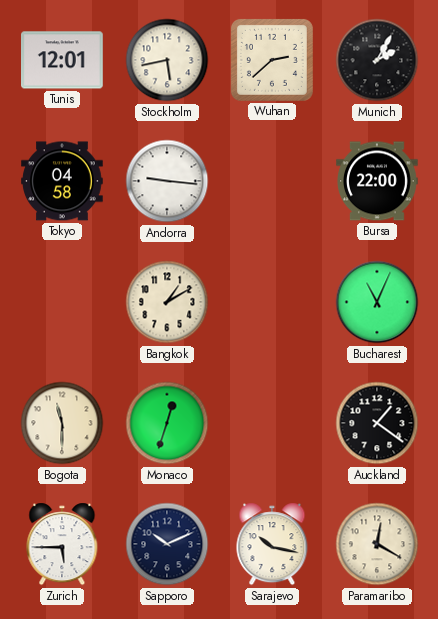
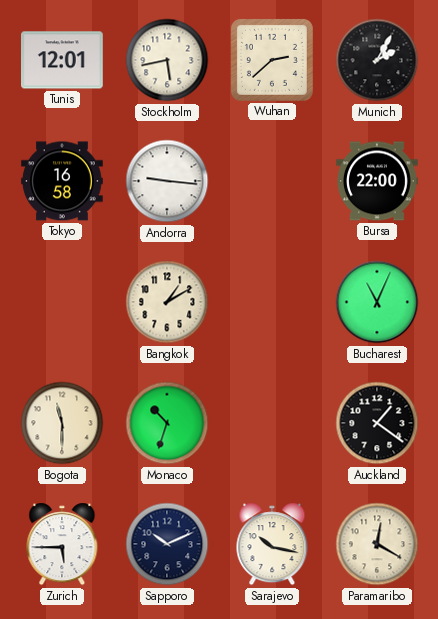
Tokyo: 04:58 -> 16:58 (62, 181)
Monaco: 12:33 -> 10:33 (167, 423)
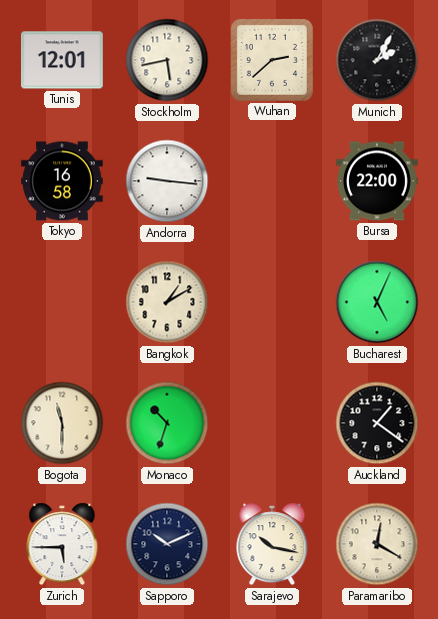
Bucharest: 11:04 -> 5:04 (377, 302)
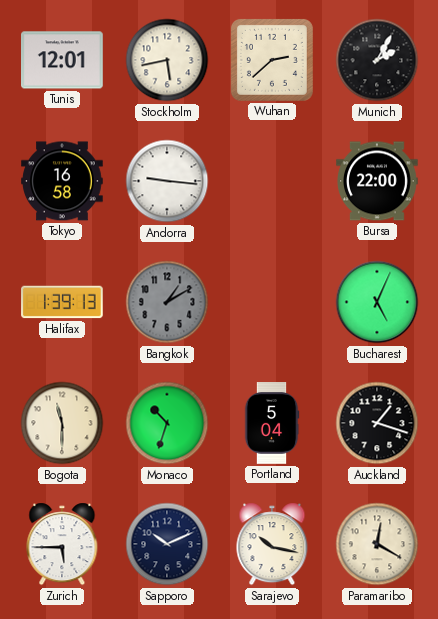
Halifax: none -> 1:39 (62, 302)
Bangkok dial: cream -> grey (167, 302)
Portland: none -> 5:04 (272, 423)
Auckland: 1:21 -> 1:18 (377, 423)
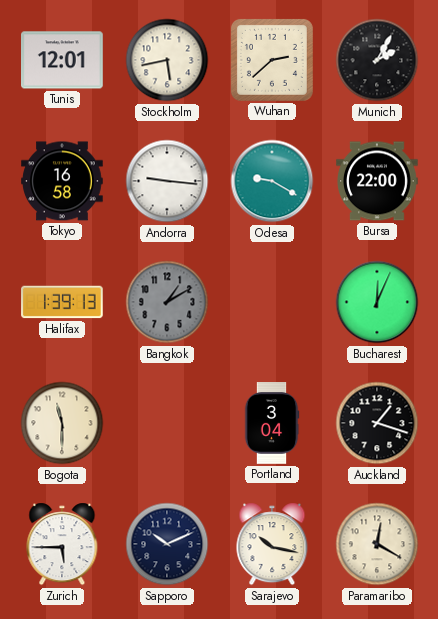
Odesa: none -> 9:20 (272, 181)
Bucharest: 5:04 -> 12:04 (377, 302)
Monaco: 10:33 -> none (167, 423)
Portland: 5:04 -> 3:04 (272, 423)
